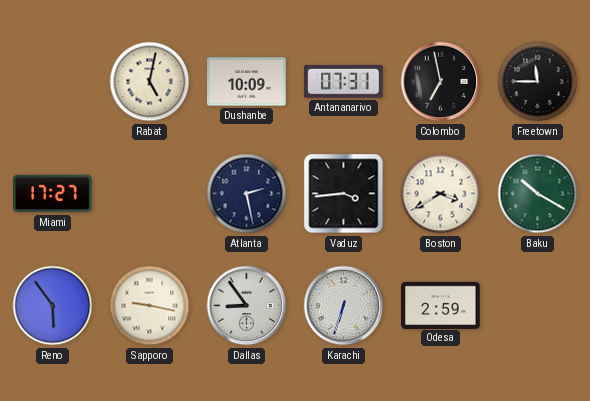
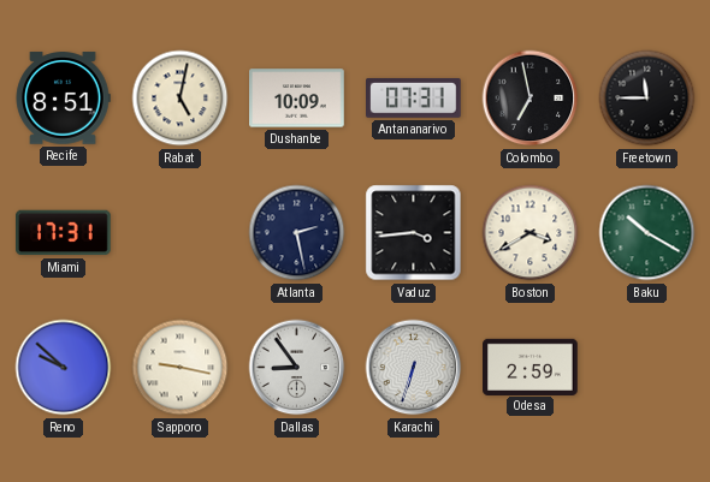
Recife: none -> 8:51 (63, 99)
Miami: 17:27 -> 17:31 (64, 233)
Reno: 5:54 -> 9:52 (64, 368)
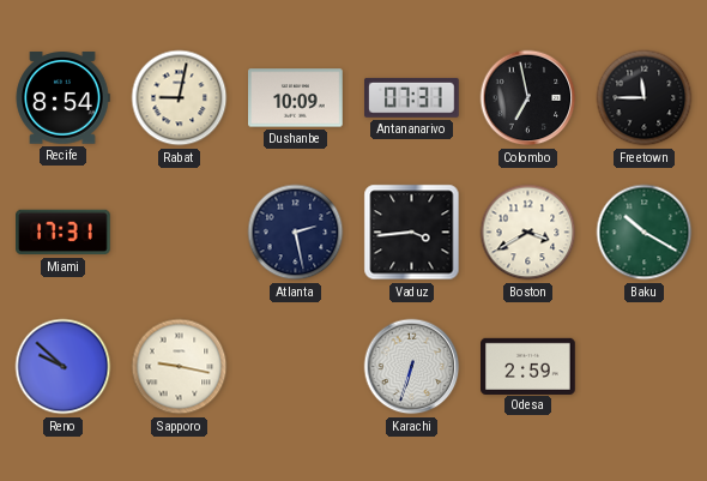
Recife: 8:51 -> 8:54 (62, 98)
Rabat: 5:02 -> 9:02 (180, 98)
Dallas: 8:54 -> none (297, 368)
